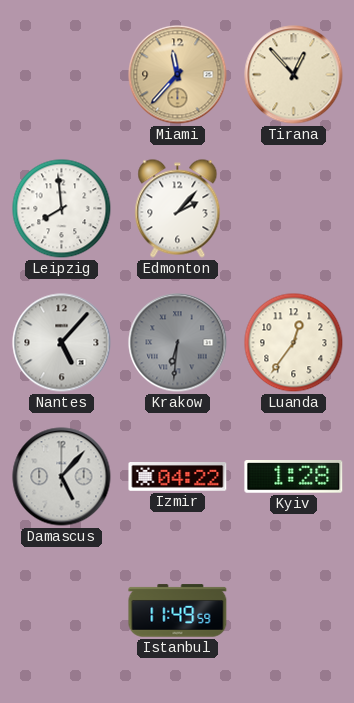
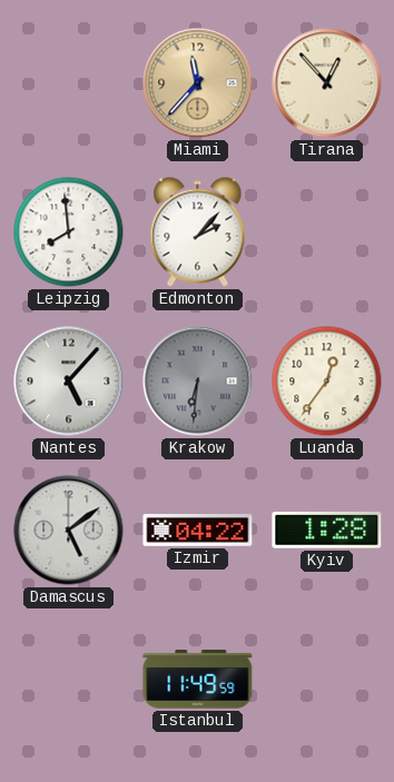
Damascus: 5:07 -> 5:09 (69, 531)
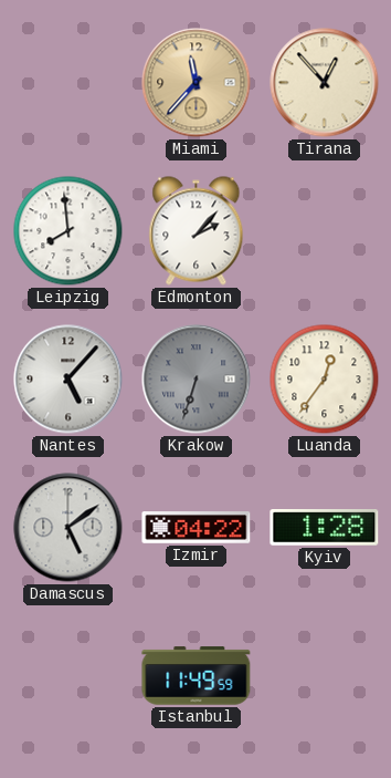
Krakow: 6:31 -> 6:33 (197, 380)
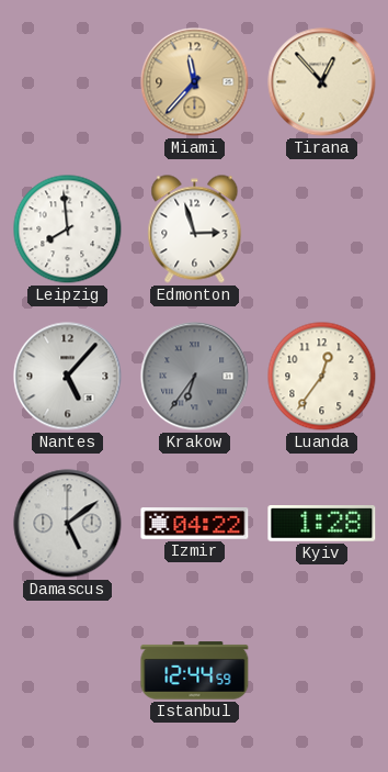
Edmonton: 2:07 -> 2:57 (195, 230)
Krakow: 6:33 -> 6:36 (195, 377)
Istanbul: 11:49 -> 12:44 (195, 671)
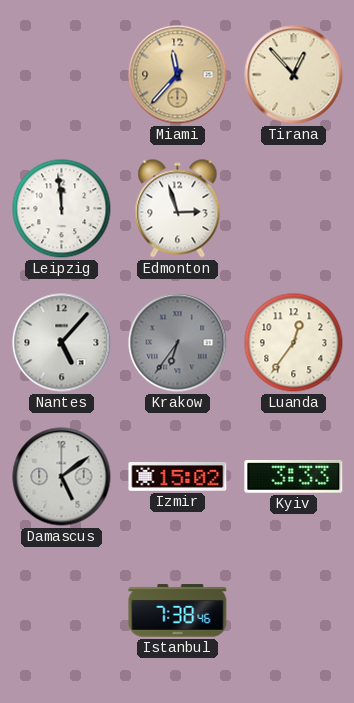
Leipzig: 7:59 -> 11:59 (62, 209)
Izmir: 04:22 -> 15:02 (178, 477)
Kyiv: 1:28 -> 3:33 (294, 477)
Istanbul: 12:44 -> 7:38 (178, 611)
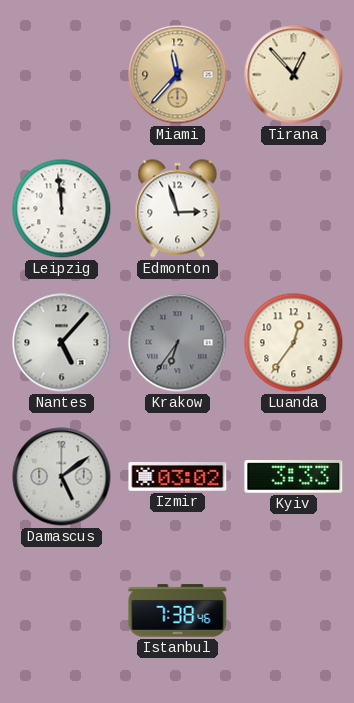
Izmir: 15:02 -> 03:02 (178, 477)
